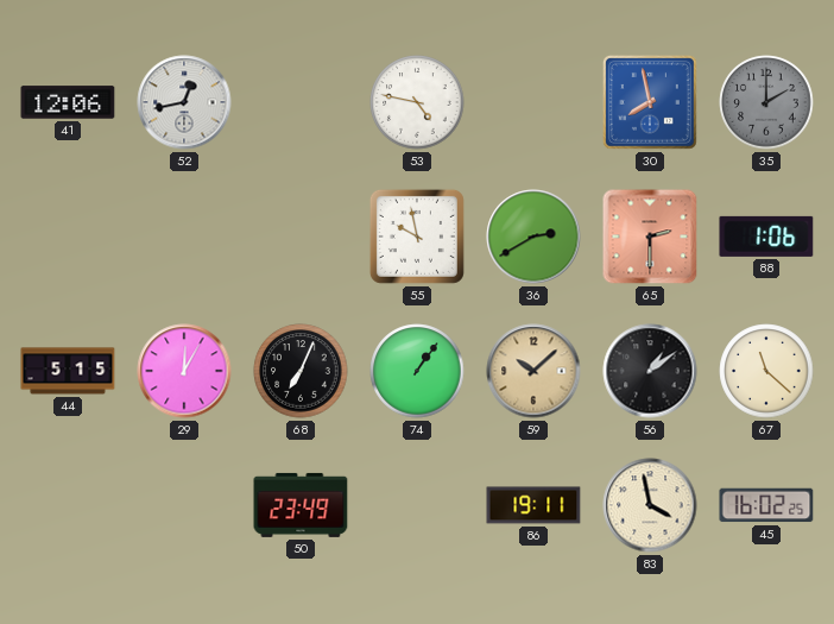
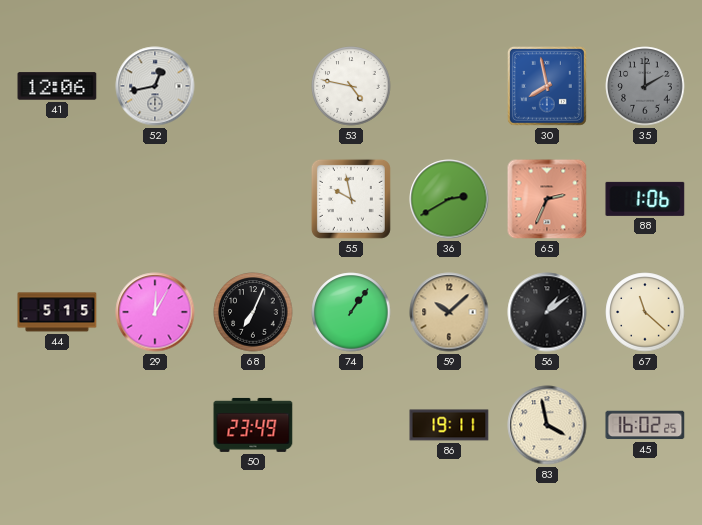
65: 2:30 -> 2:34 (547, 199)
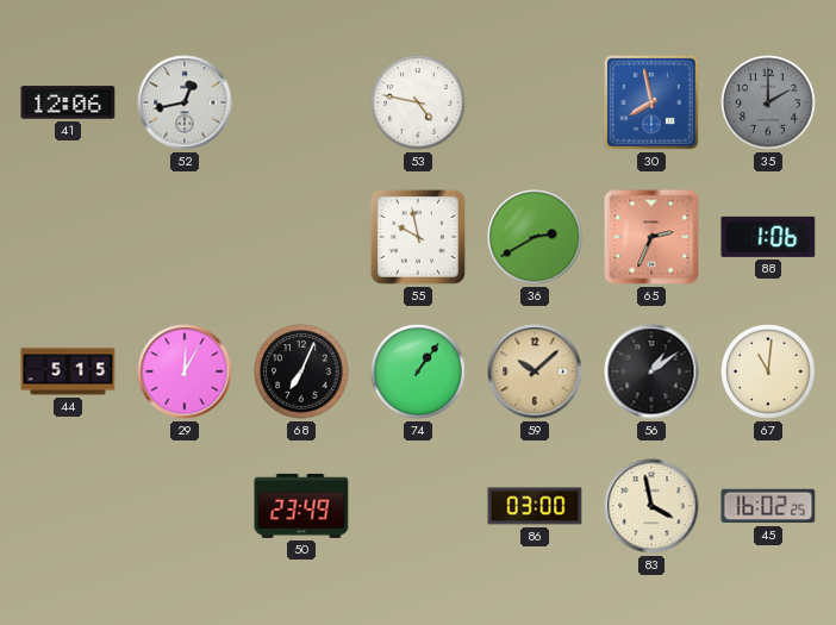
67: 11:22 -> 11:01 (768, 371)
86: 19:11 -> 03:00 (535, 506)
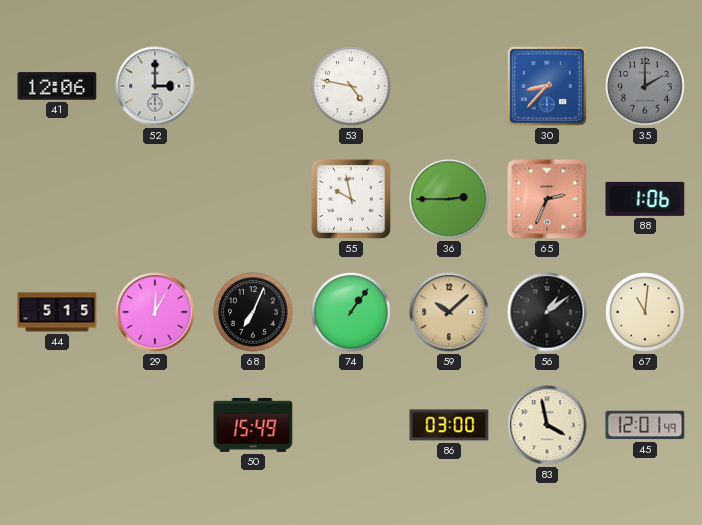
52: 12:43 -> 3:00 (155, 86)
30: 7:58 -> 8:37 (547, 86)
36: 2:40 -> 2:45 (449, 199)
50: 23:49 -> 15:49 (253, 425)
45: 16:02 -> 12:01 (645, 425)
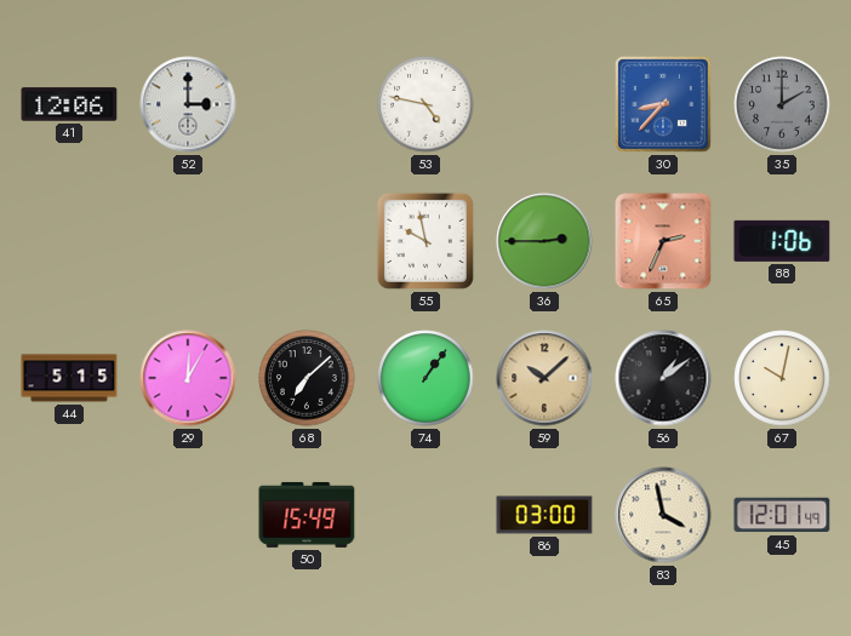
68: 7:04 -> 7:08 (307, 378)
67: 11:01 -> 10:02 (782, 378)
